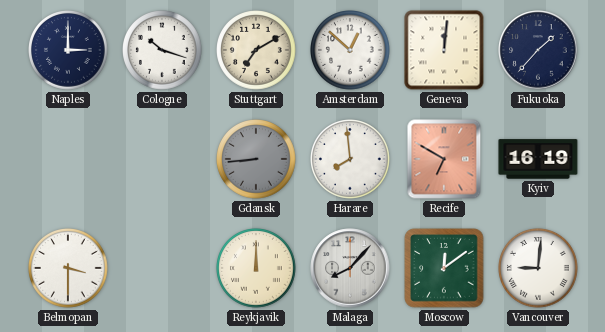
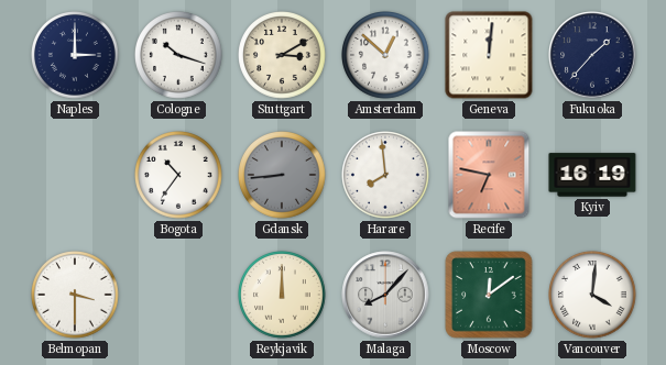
Stuttgart: 7:10 -> 3:10 (283, 56)
Bogota: none -> 10:36 (179, 176)
Recife: 6:50 -> 6:47 (489, 175)
Vancouver: 9:01 -> 4:01 (593, 296)
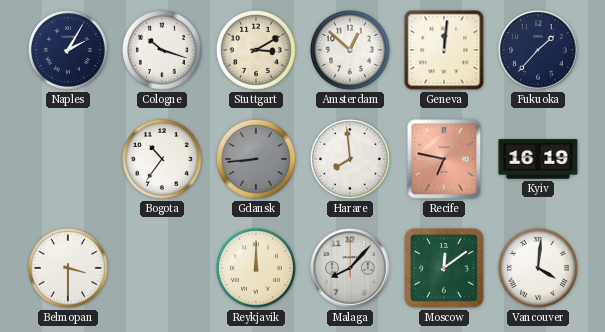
Naples: 3:00 -> 2:05 (69, 51)
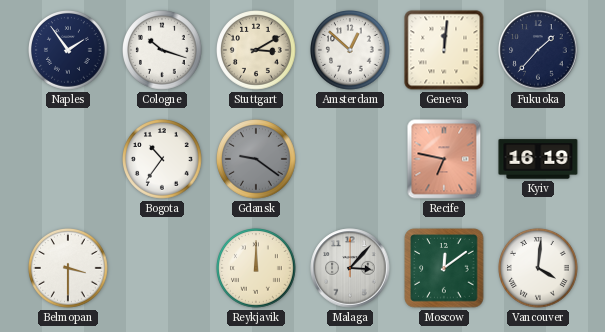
Naples: 2:05 -> 1:54 (69, 51)
Gdansk: 8:44 -> 9:21 (257, 160)
Harare: 7:59 -> none (351, 160)
Malaga: 8:07 -> 3:07 (350, 268)
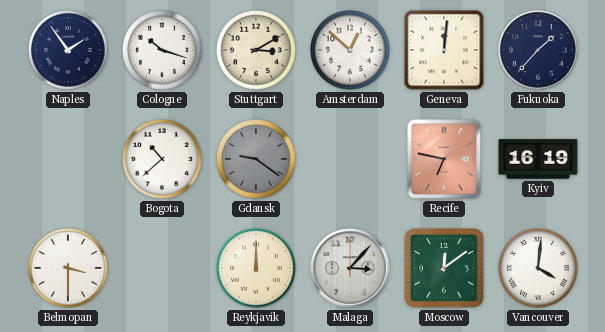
Bogota: 10:36 -> 10:38 (163, 160)
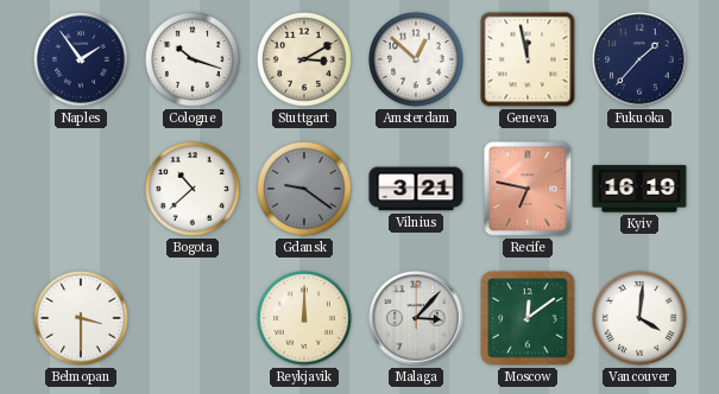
Geneva: 12:01 -> 11:58 (528, 59)
Vilnius: none -> 3:21 (416, 189)
